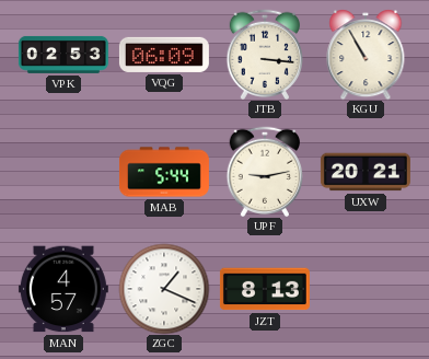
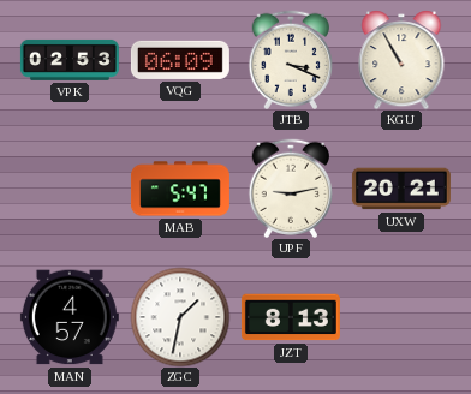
JTB: 3:16 -> 3:19 (291, 59)
MAB: 5:44 -> 5:47 (180, 189)
ZGC: 1:19 -> 1:32 (180, 317)
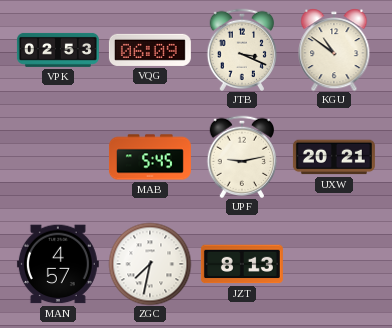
KGU: 10:55 -> 10:51 (334, 50)
MAB: 5:47 -> 5:45 (150, 157)
ZGC: 1:32 -> 7:32 (150, 264)
